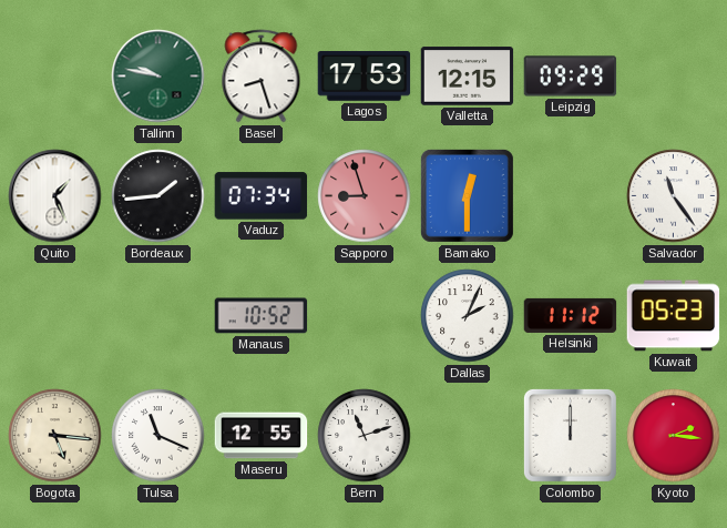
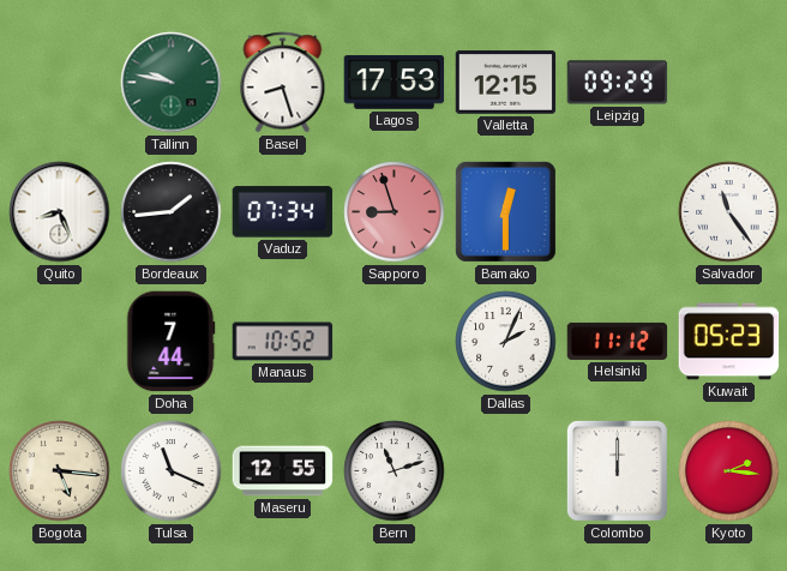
Quito: 1:26 -> 8:26 (60, 212)
Doha: none -> 7:44 (172, 342)
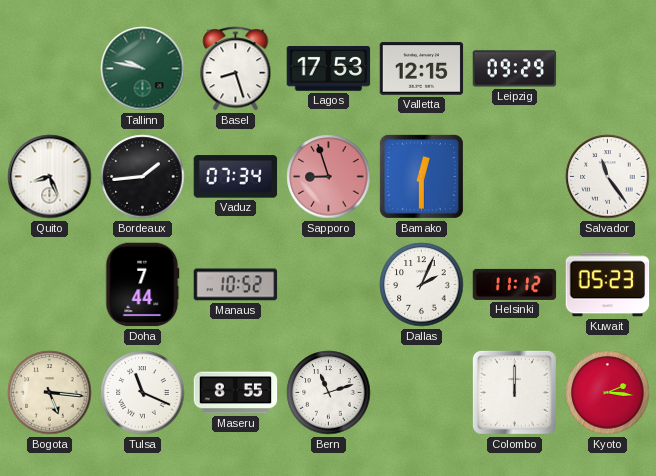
Maseru: 12:55 -> 8:55 (236, 393)
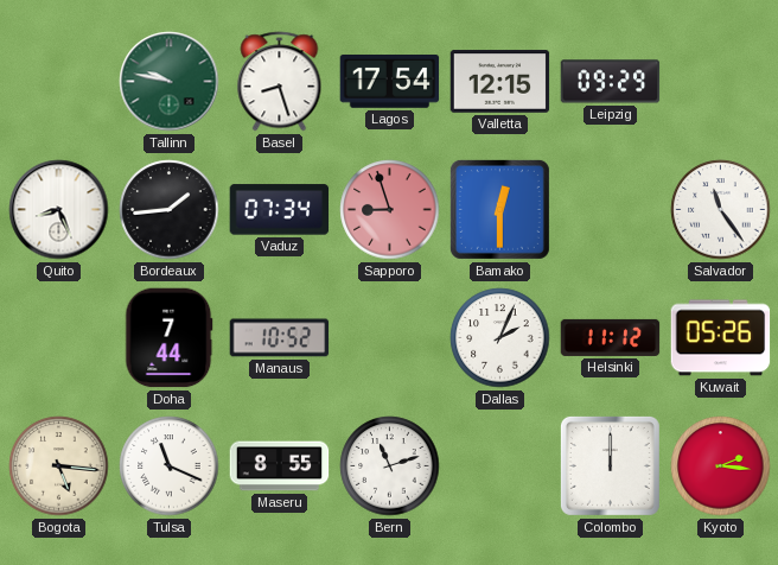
Lagos: 17:53 -> 17:54 (390, 82)
Kuwait: 05:23 -> 05:26 (721, 338)
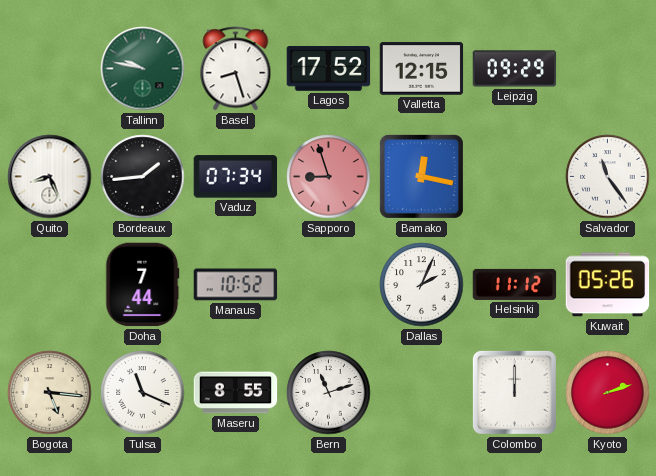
Lagos: 17:54 -> 17:52 (329, 69)
Bamako: 12:30 -> 12:17 (421, 176)
Kyoto: 2:16 -> 2:12 (608, 393)
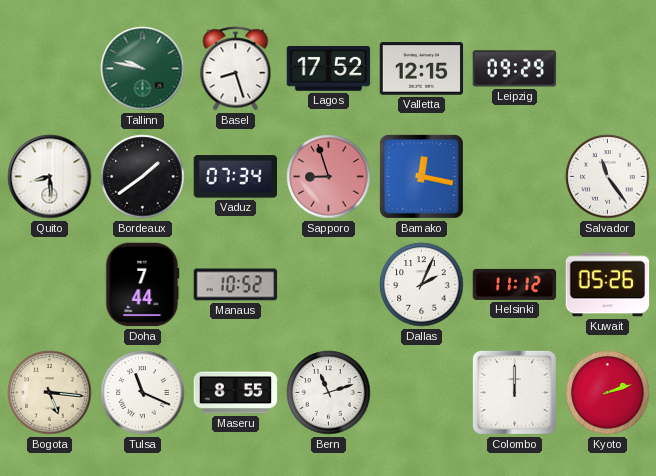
Quito: 8:26 -> 8:29 (50, 177)
Bordeaux: 1:44 -> 1:39 (143, 177)
